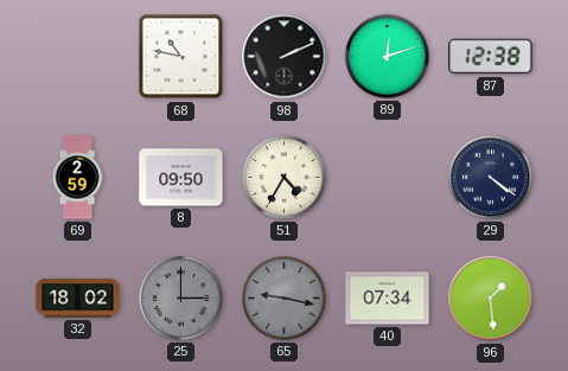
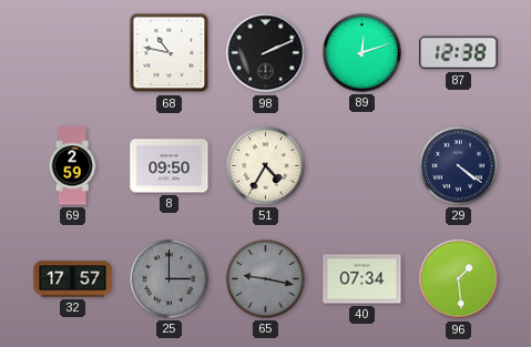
32: 18:02 -> 17:57 (73, 279)
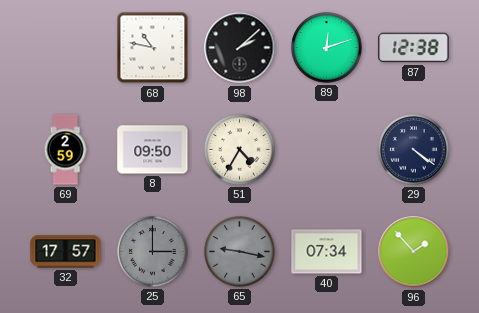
98: 2:11 -> 2:08 (240, 48)
96: 1:29 -> 1:53 (414, 252)
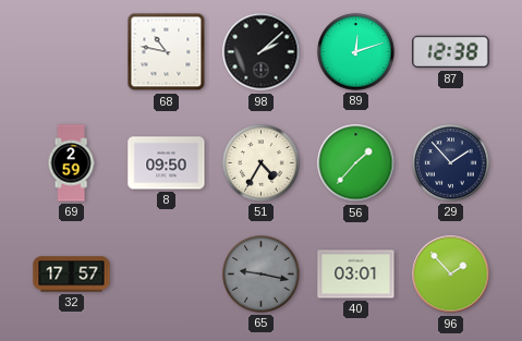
56: none -> 1:37 (356, 163)
29: 4:21 -> 1:53 (451, 163)
25: 3:00 -> none (153, 252)
40: 07:34 -> 03:01 (356, 275)
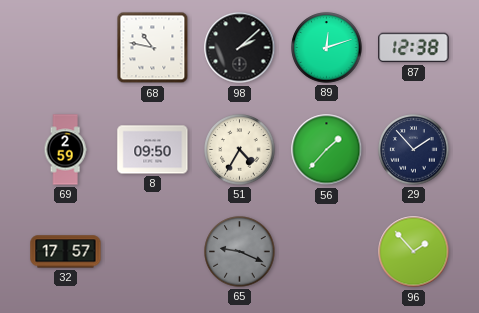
65: 9:17 -> 9:19 (240, 252)
40: 03:01 -> none (356, 275)
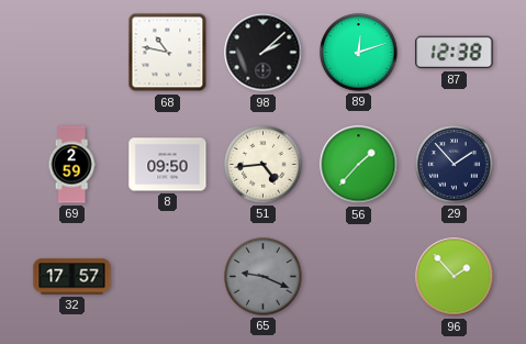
51: 4:35 -> 4:44 (264, 165)
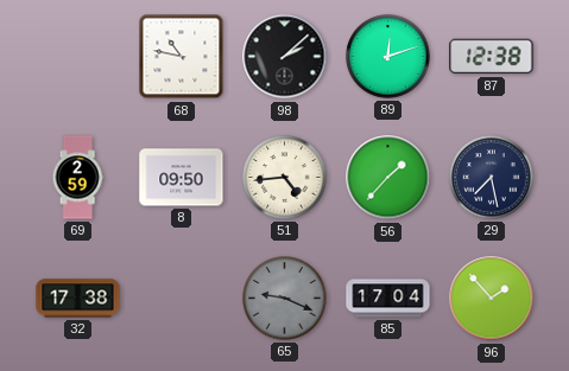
29: 1:53 -> 7:28 (492, 178)
32: 17:57 -> 17:38 (78, 299)
85: none -> 17:04 (388, 299)
